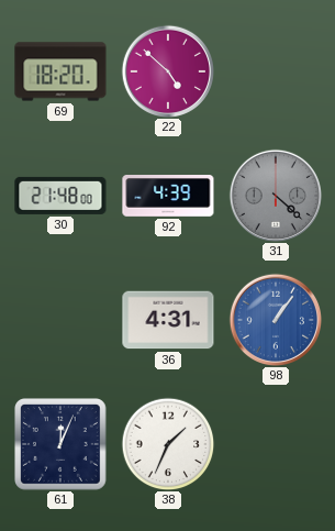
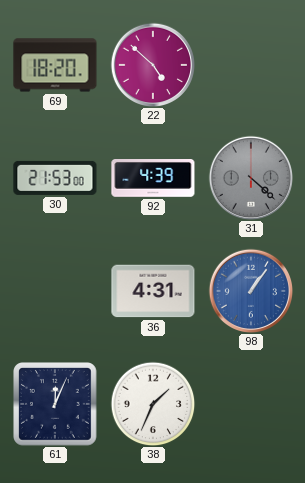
30: 21:48 -> 21:53 (55, 178)
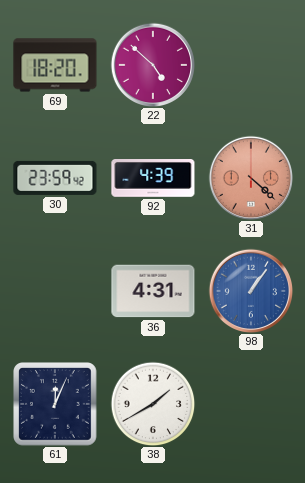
30: 21:53 -> 23:59 (55, 178)
31 dial: grey -> salmon (250, 177)
38: 1:34 -> 1:40 (153, 404)
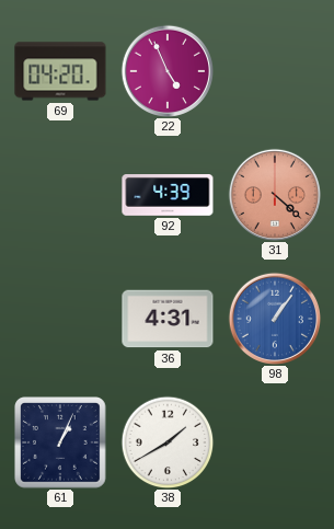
69: 18:20 -> 04:20 (60, 71)
22: 4:52 -> 4:56 (166, 70)
30: 23:59 -> none (55, 178)
61: 12:04 -> 1:04 (61, 444)
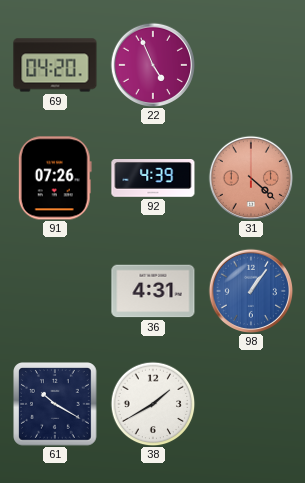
91: none -> 07:26 (55, 178)
61: 1:04 -> 10:20 (56, 405)
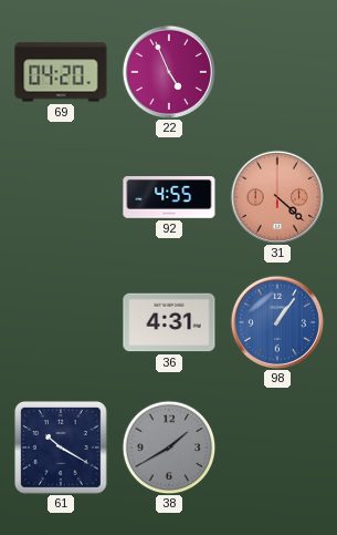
91: 07:26 -> none (55, 178)
92: 4:39 -> 4:55 (169, 198)
38 dial: white -> grey (169, 447)
